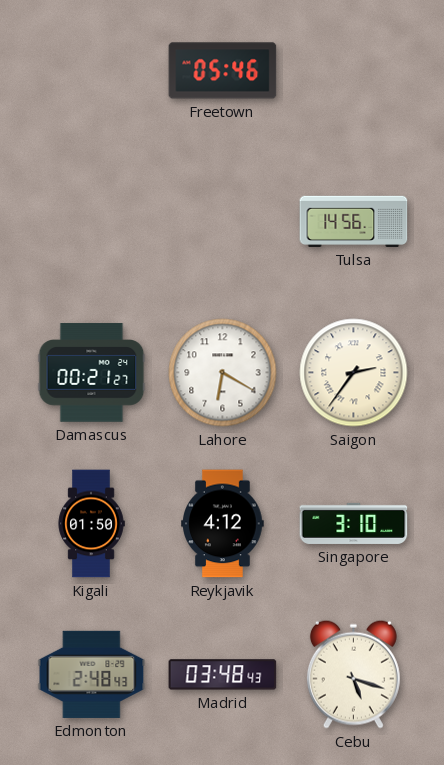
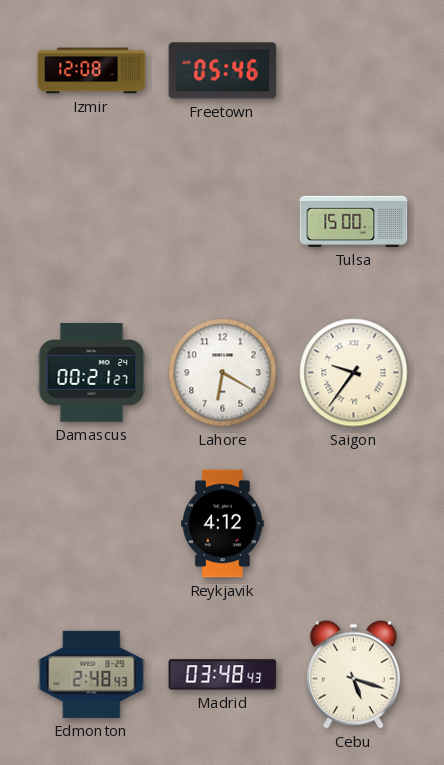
Izmir: none -> 12:08 (92, 71)
Tulsa: 14:56 -> 15:00 (354, 221)
Saigon: 2:36 -> 9:36 (354, 373)
Kigali: 01:50 -> none (91, 524)
Singapore: 3:10 -> none (354, 523)
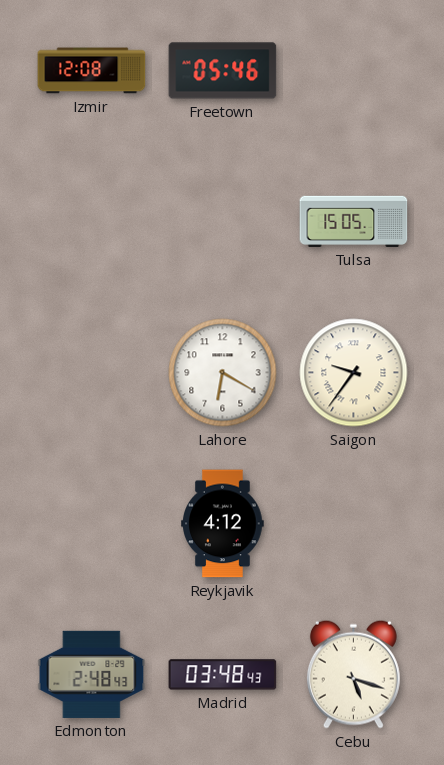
Tulsa: 15:00 -> 15:05 (354, 221)
Damascus: 00:21 -> none (92, 373)
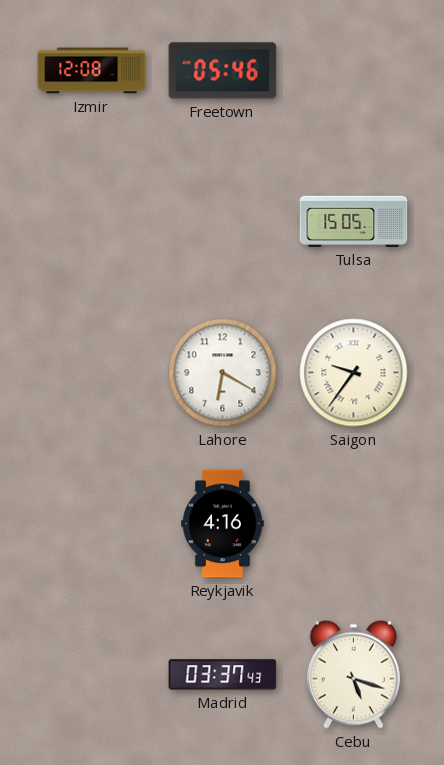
Reykjavik: 4:12 -> 4:16 (223, 524)
Edmonton: 2:48 -> none (92, 674)
Madrid: 03:48 -> 03:37 (223, 675)
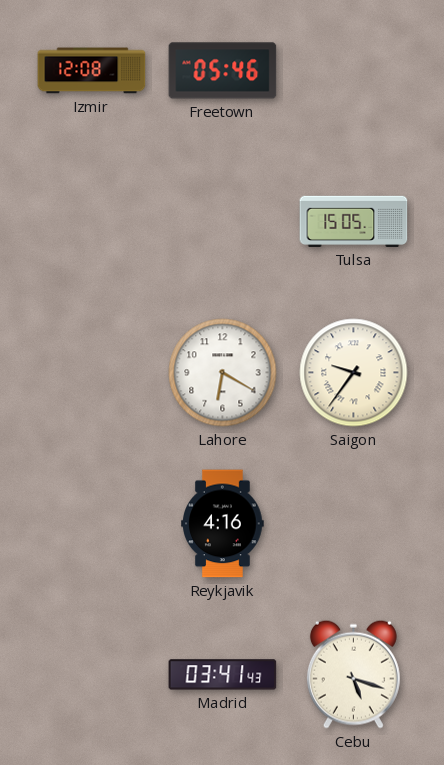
Madrid: 03:37 -> 03:41 (223, 675)
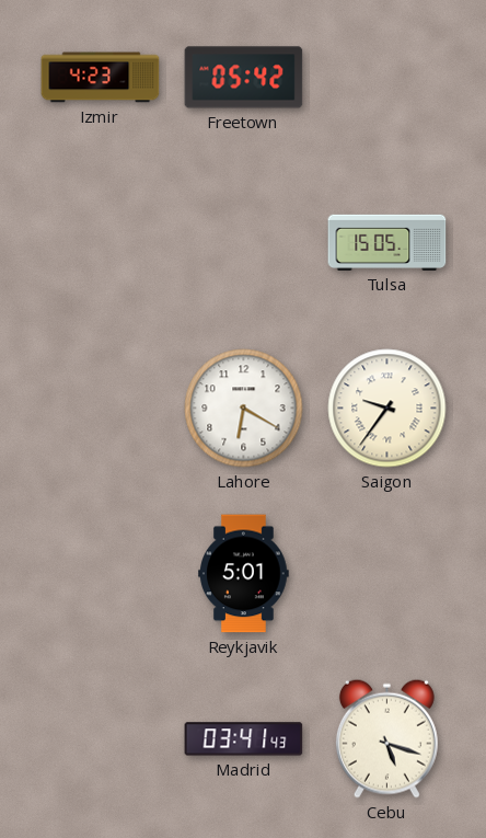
Izmir: 12:08 -> 4:23 (101, 78)
Freetown: 05:46 -> 05:42 (244, 78)
Reykjavik: 4:16 -> 5:01 (244, 574)
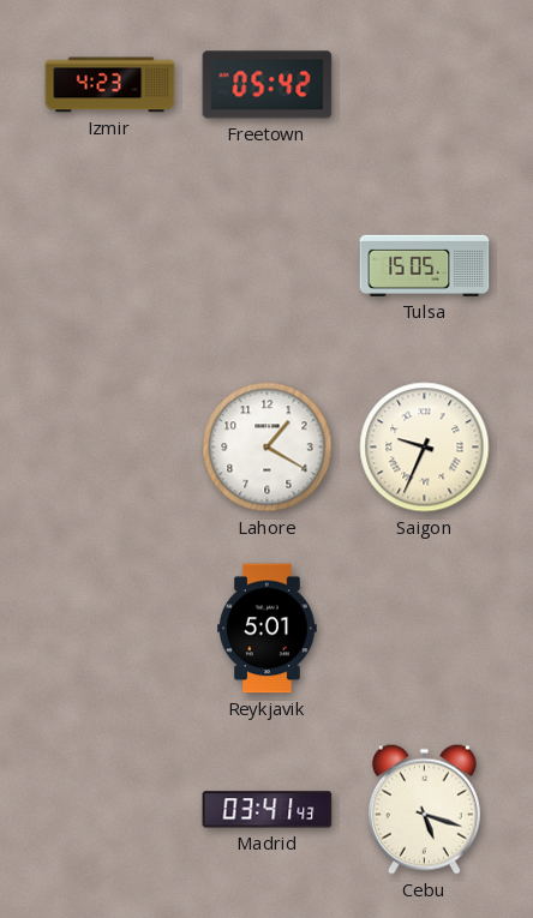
Lahore: 6:20 -> 1:20 (268, 448)
Saigon: 9:36 -> 9:34 (425, 448)
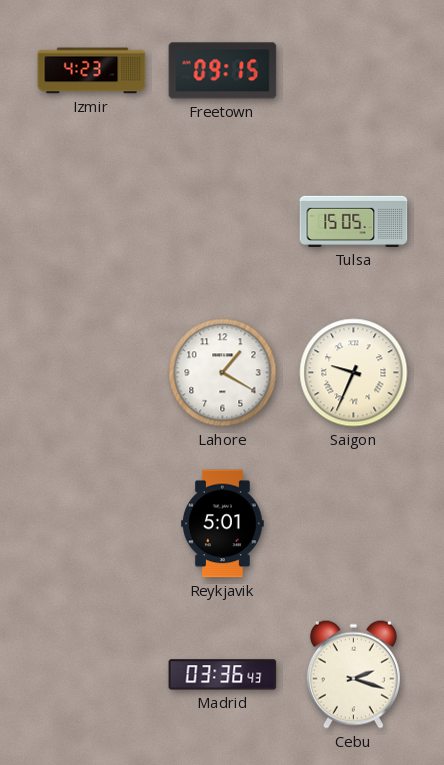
Freetown: 05:42 -> 09:15 (223, 71)
Madrid: 03:41 -> 03:36 (223, 675)
Cebu: 5:18 -> 2:18 (353, 674)
